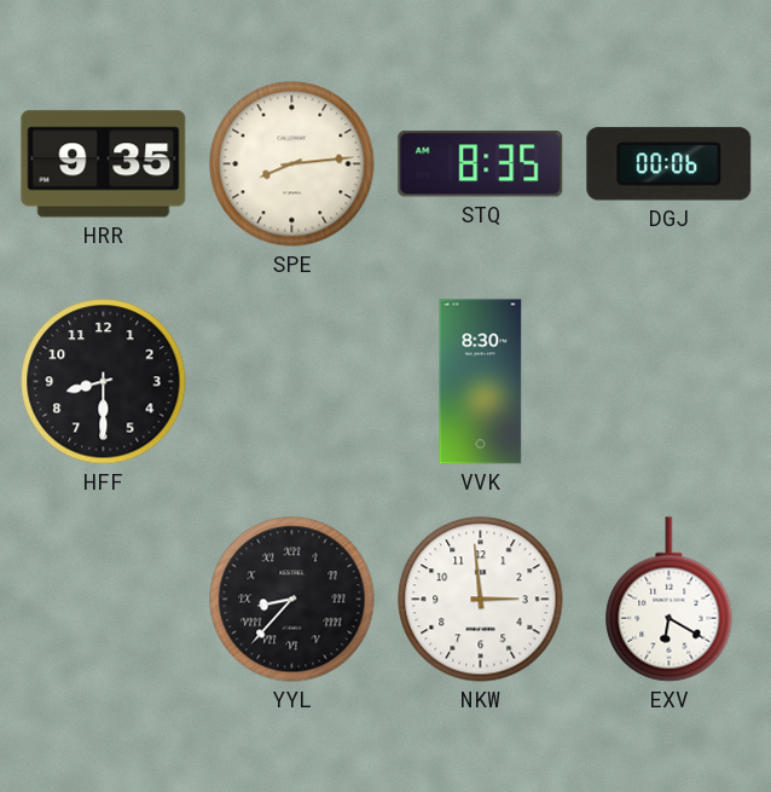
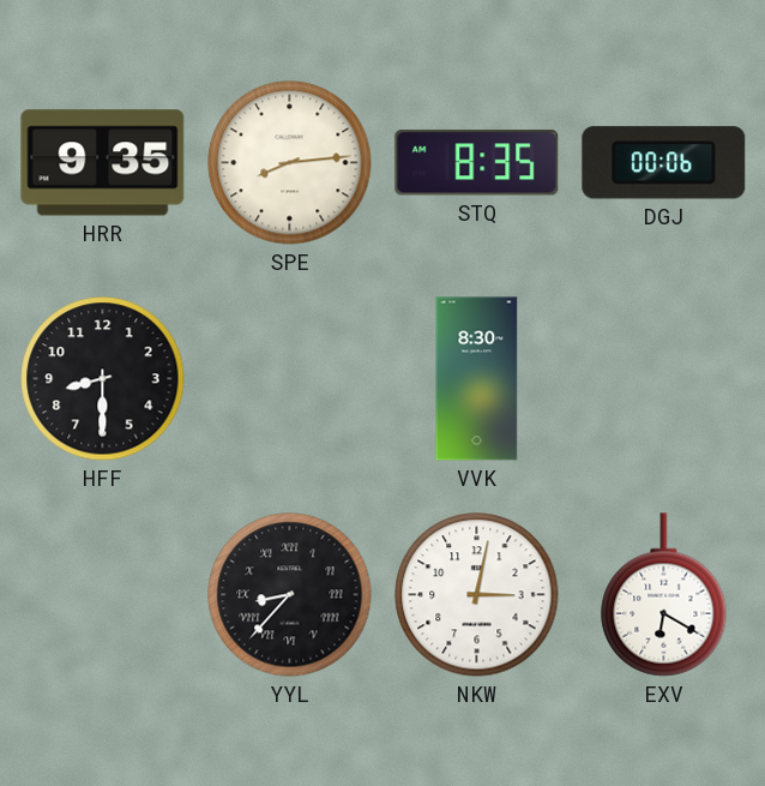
NKW: 2:59 -> 3:02 (477, 595)
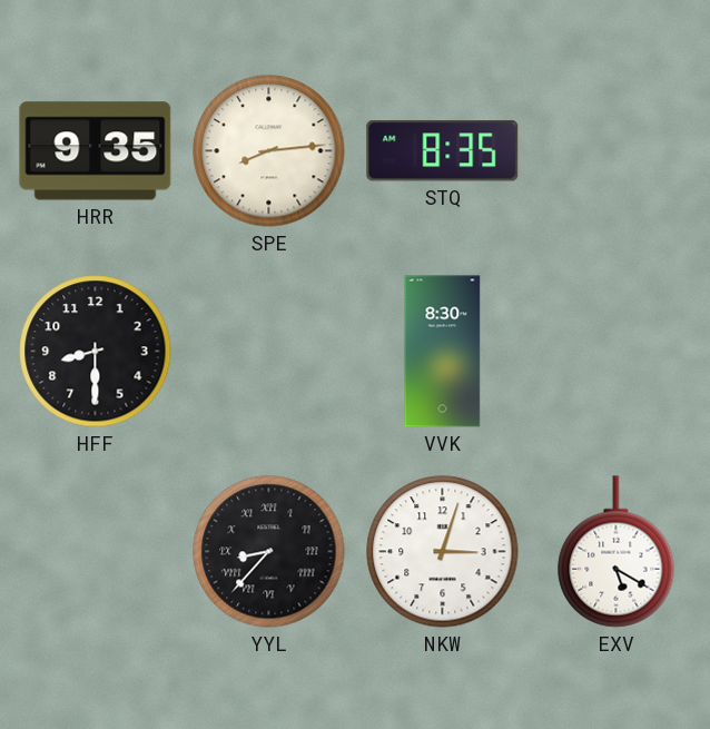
DGJ: 00:06 -> none (664, 163)
NKW: 3:02 -> 3:03 (443, 552)
EXV: 6:20 -> 5:20 (617, 552)
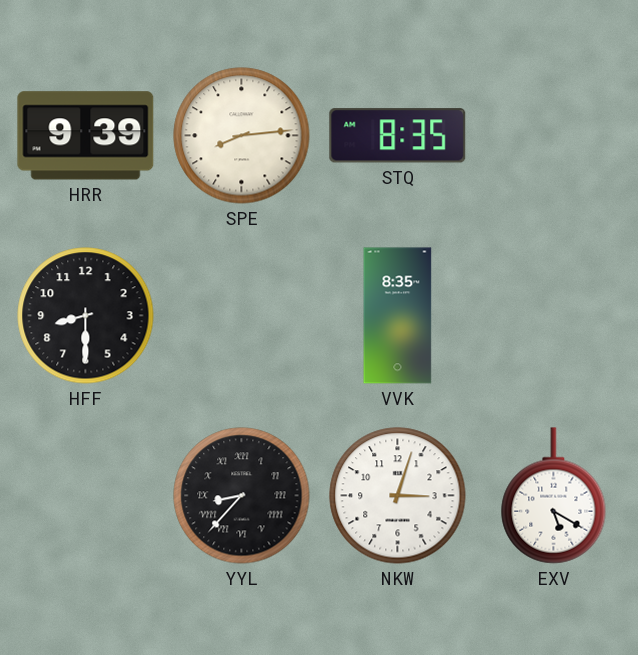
HRR: 9:35 -> 9:39 (86, 136)
VVK: 8:30 -> 8:35 (398, 316)
